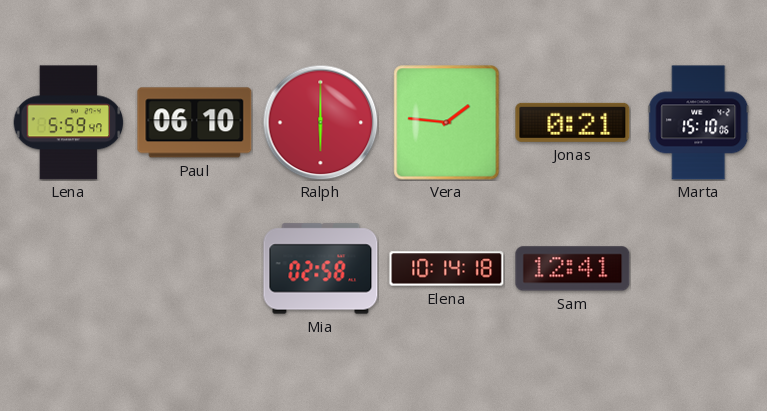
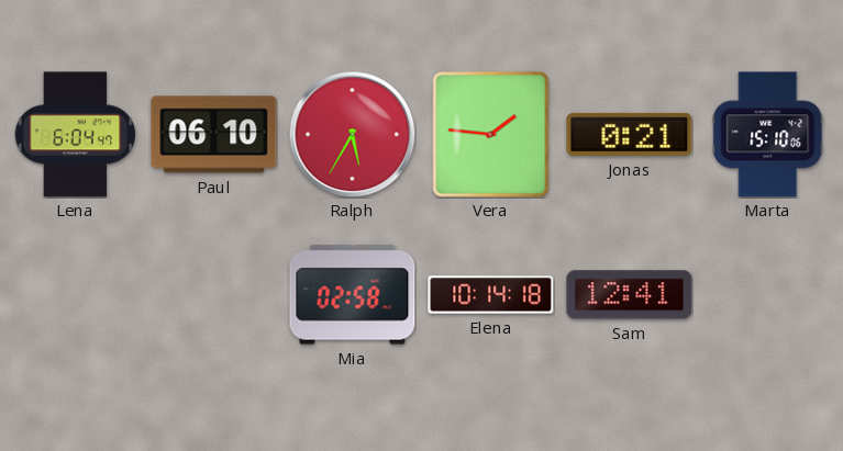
Lena: 5:59 -> 6:04 (76, 135)
Ralph: 6:00 -> 5:35 (352, 134)
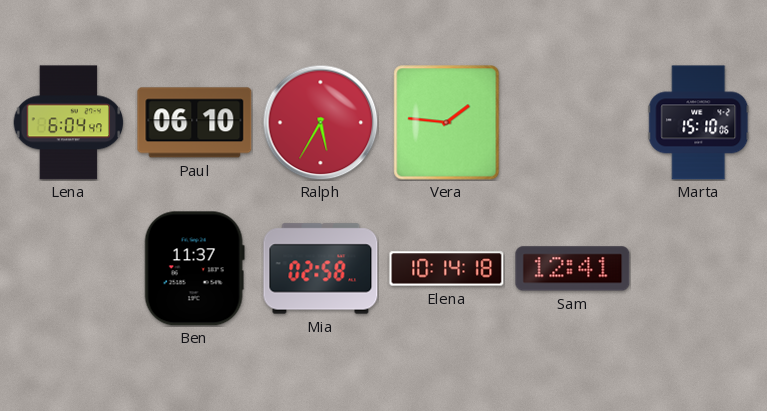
Jonas: 0:21 -> none (630, 134)
Ben: none -> 11:37 (194, 269)
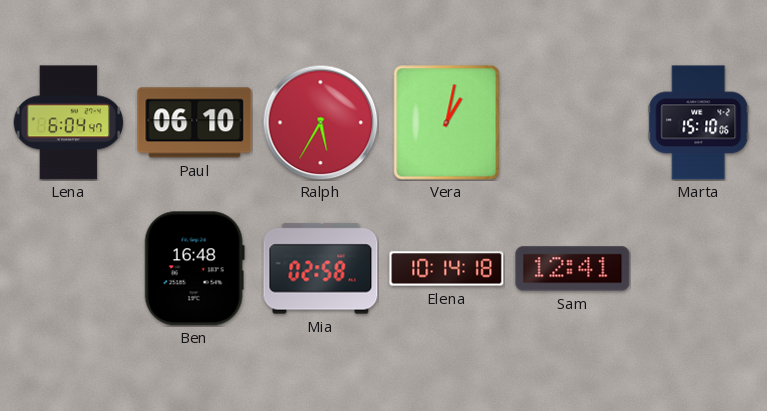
Vera: 1:46 -> 1:02 (447, 123)
Ben: 11:37 -> 16:48 (194, 269)
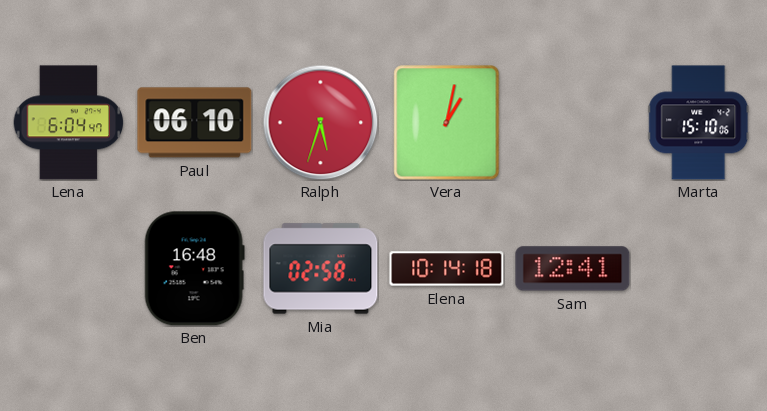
Ralph: 5:35 -> 5:33 (320, 122)
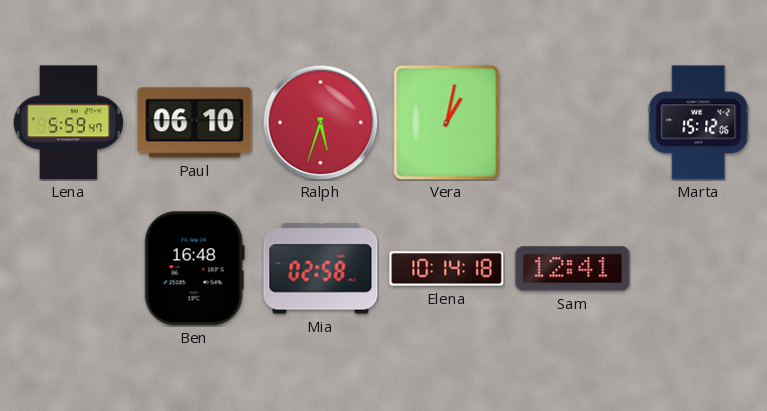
Lena: 6:04 -> 5:59 (69, 123)
Marta: 15:10 -> 15:12 (699, 123)
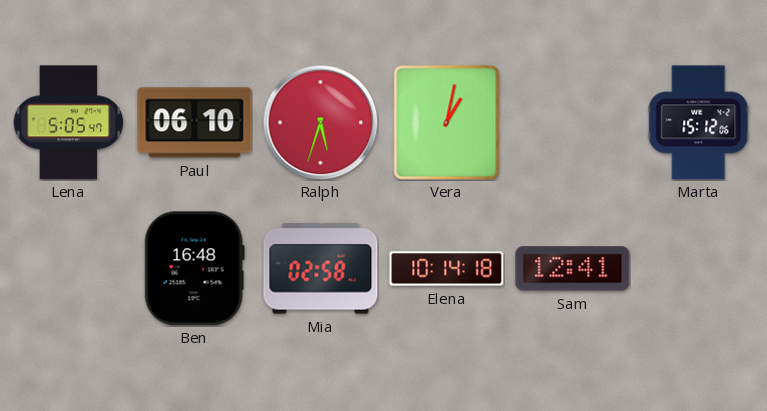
Lena: 5:59 -> 5:05 (69, 123)
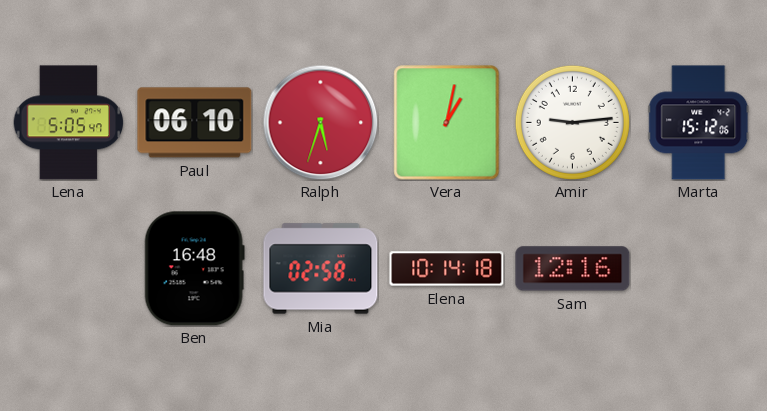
Amir: none -> 9:14 (572, 122)
Sam: 12:41 -> 12:16 (573, 269)
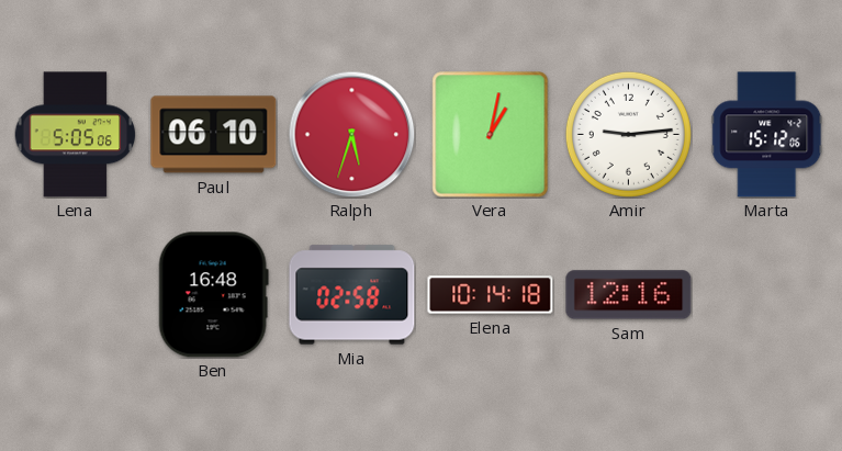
Lena: 5:05:47 -> 5:05:06 (76, 135)
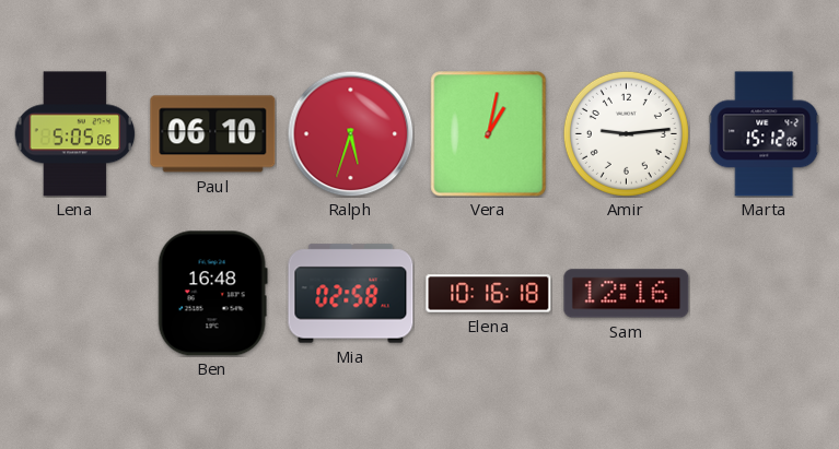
Elena: 10:14 -> 10:16 (489, 294)
